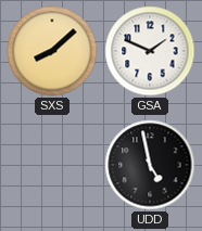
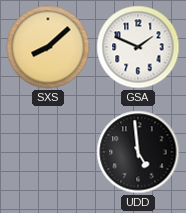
UDD: 4:58 -> 4:59 (138, 152)
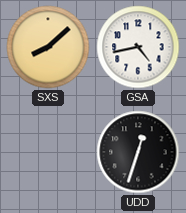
GSA: 1:49 -> 4:43 (138, 47)
UDD: 4:59 -> 12:33 (138, 152)
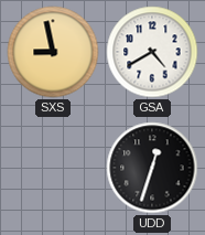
SXS: 8:08 -> 8:58 (53, 52)
GSA: 4:43 -> 4:40 (152, 52)
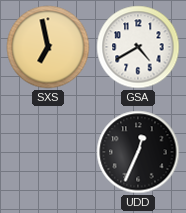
SXS: 8:58 -> 6:58 (48, 47)
UDD: 12:33 -> 12:34 (138, 152)
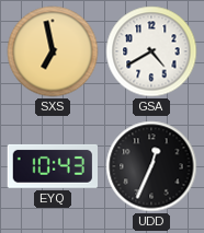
EYQ: none -> 10:43 (52, 166)
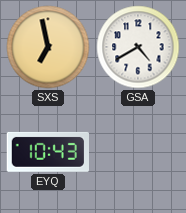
UDD: 12:34 -> none (151, 166)
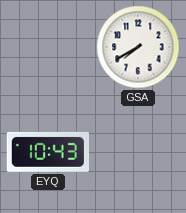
SXS: 6:58 -> none (48, 47)
GSA: 4:40 -> 7:40 (138, 47)
